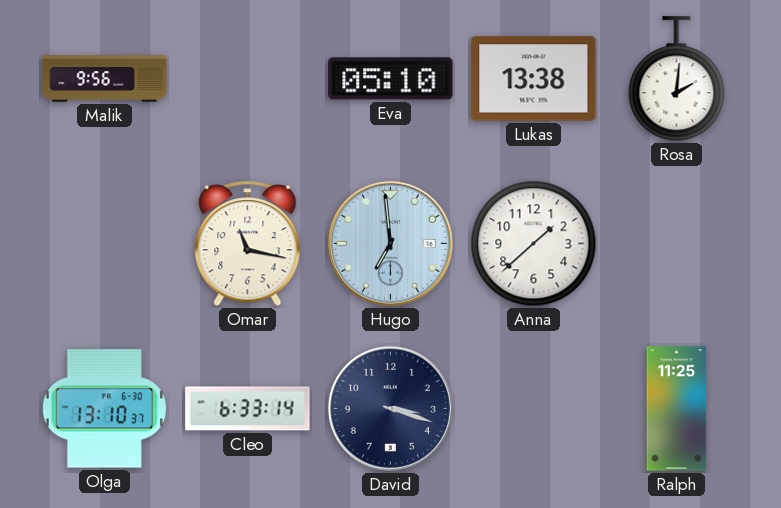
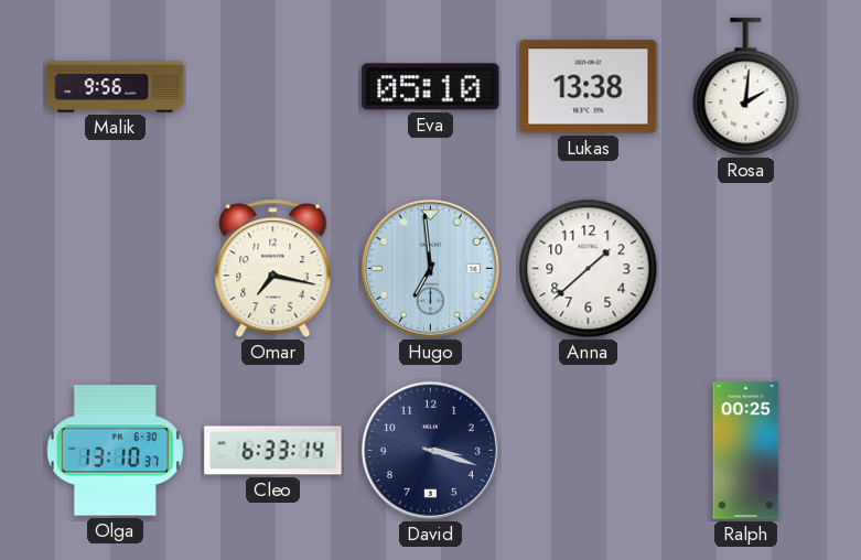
Omar: 11:17 -> 7:17 (273, 269)
Ralph: 11:25 -> 00:25 (746, 451)
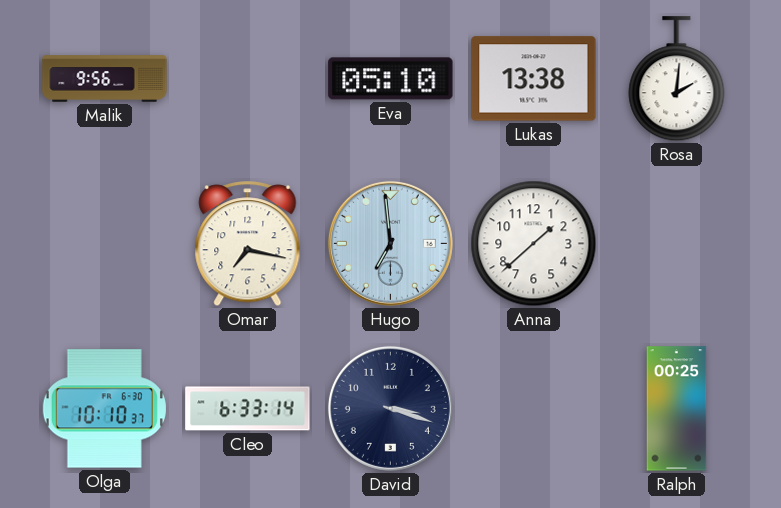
Olga: 13:10 -> 10:10 (104, 409)
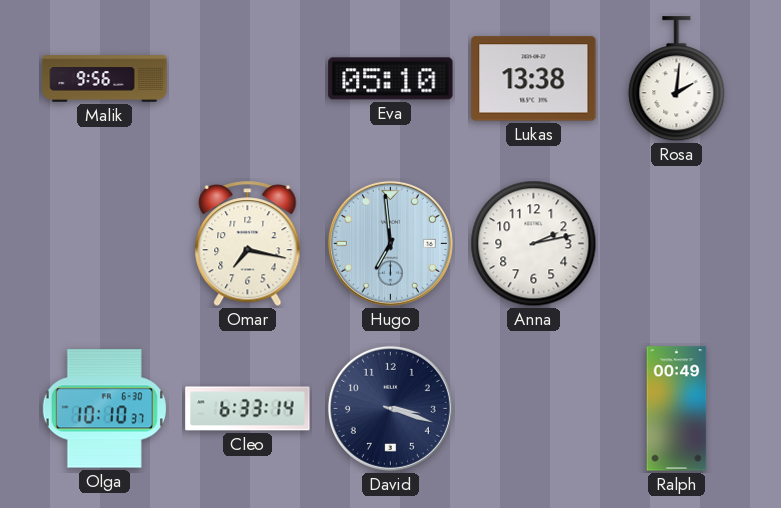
Anna: 1:38 -> 2:13 (534, 244)
Ralph: 00:25 -> 00:49 (677, 409)
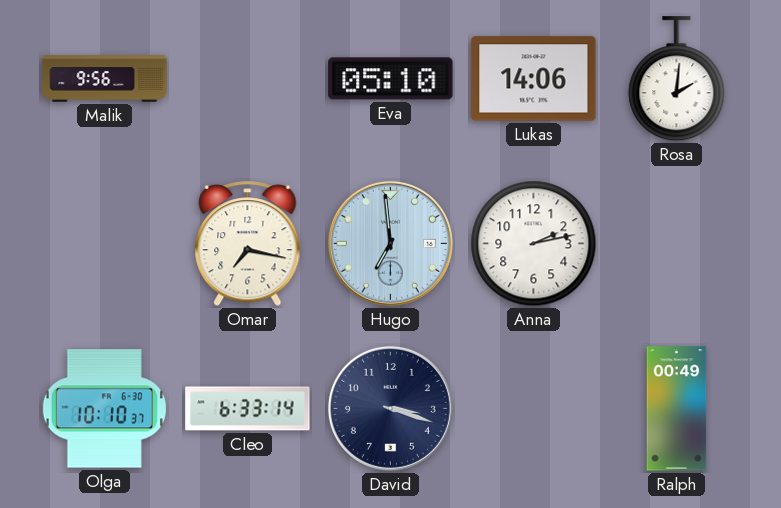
Lukas: 13:38 -> 14:06 (534, 79)
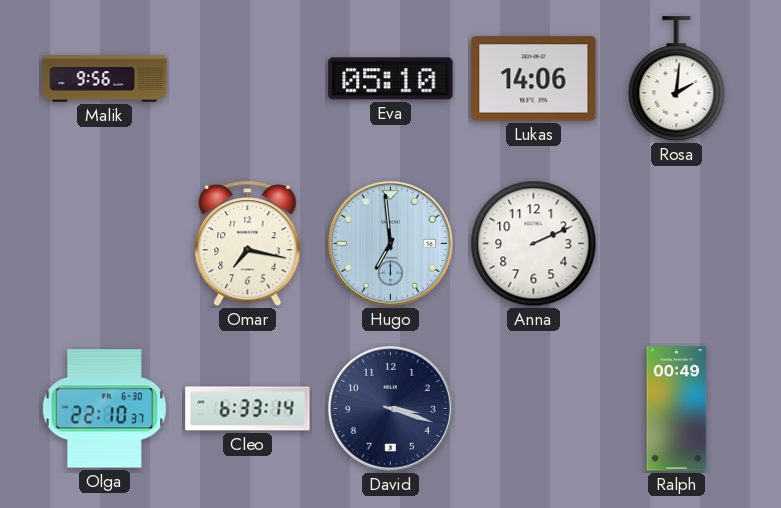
Anna: 2:13 -> 2:11 (534, 244)
Olga: 10:10 -> 22:10 (104, 409)
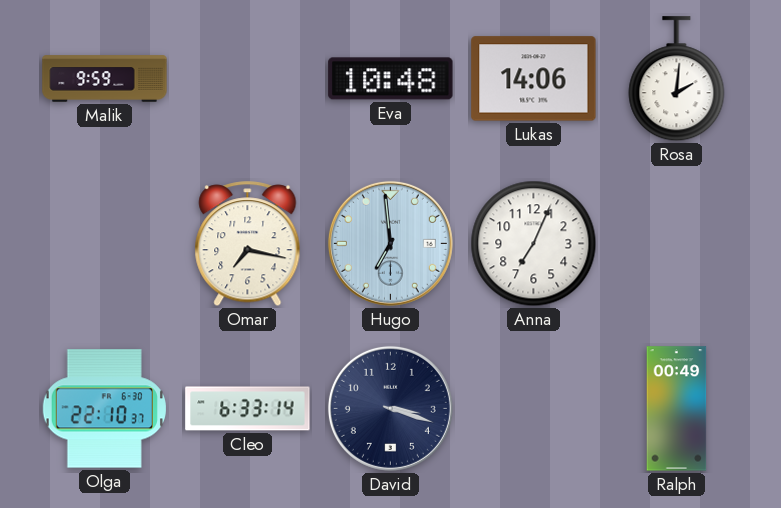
Malik: 9:56 -> 9:59 (105, 79)
Eva: 05:10 -> 10:48 (391, 79)
Anna: 2:11 -> 7:04 (534, 244)
